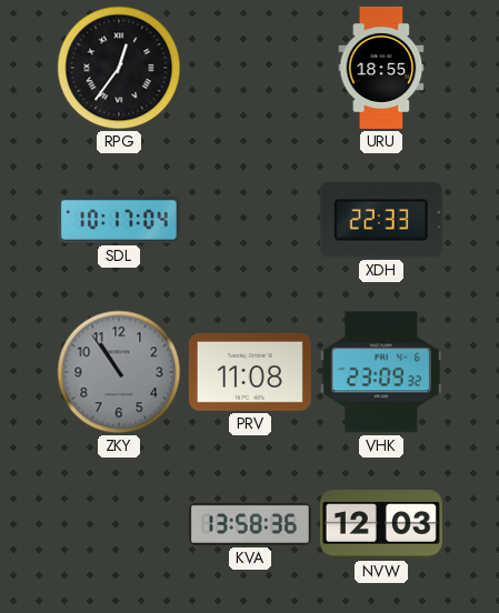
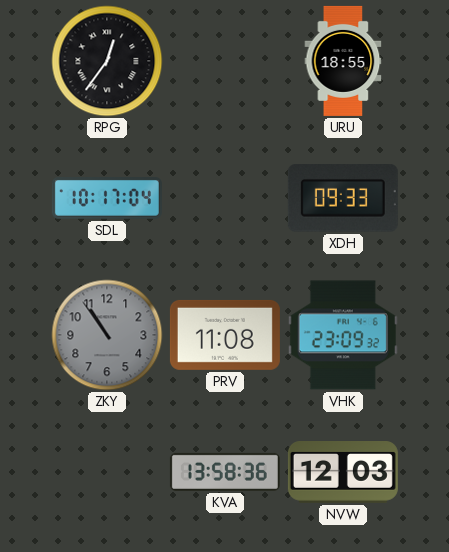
XDH: 22:33 -> 09:33 (343, 198)
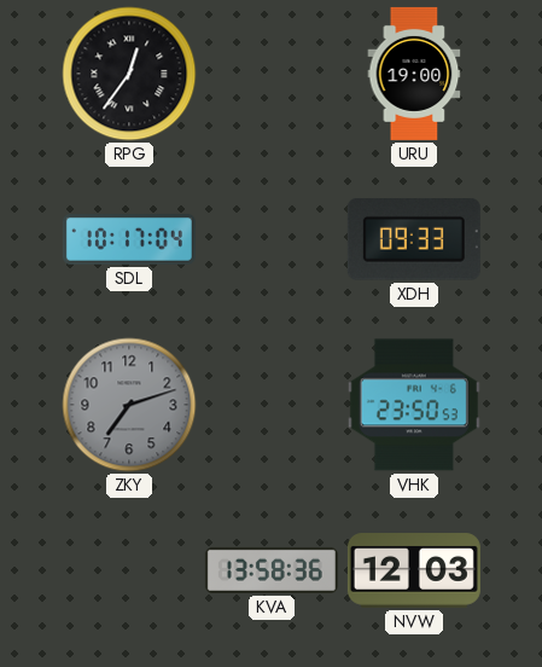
URU: 18:55 -> 19:00 (414, 74)
ZKY: 10:54 -> 7:12 (129, 405)
PRV: 11:08 -> none (225, 335)
VHK: 23:09 -> 23:50 (414, 405)
